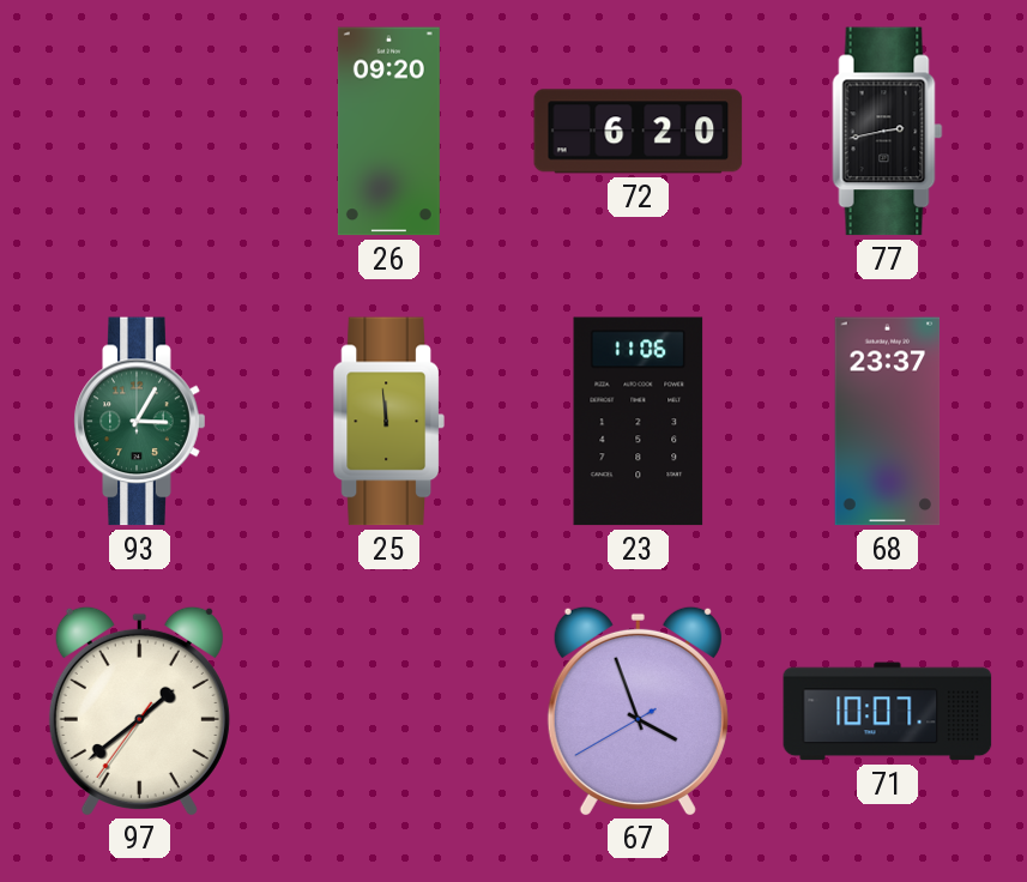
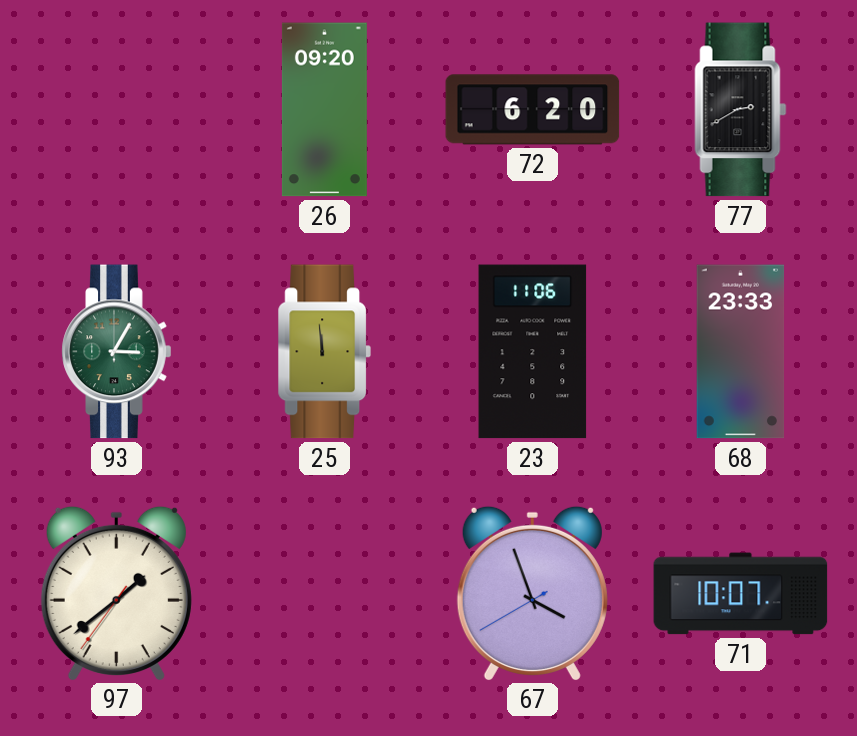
77: 2:43 -> 2:40 (741, 110)
68: 23:37 -> 23:33 (741, 352)
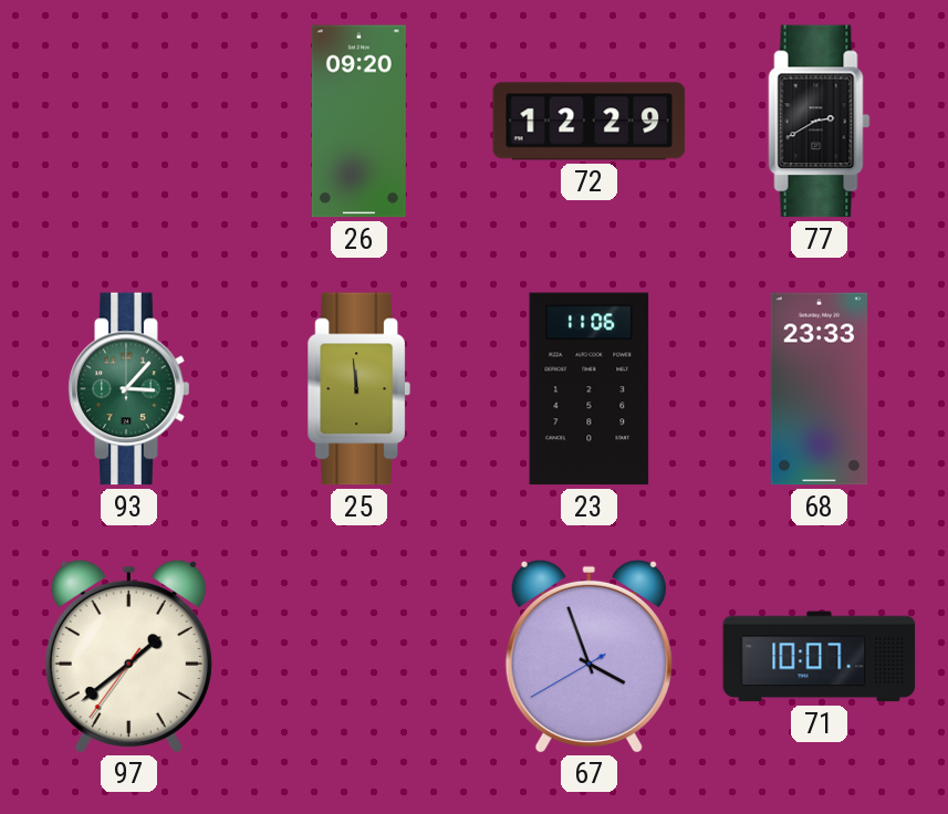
72: 6:20 -> 12:29 (590, 122)
93: 3:05 -> 3:07 (129, 389)
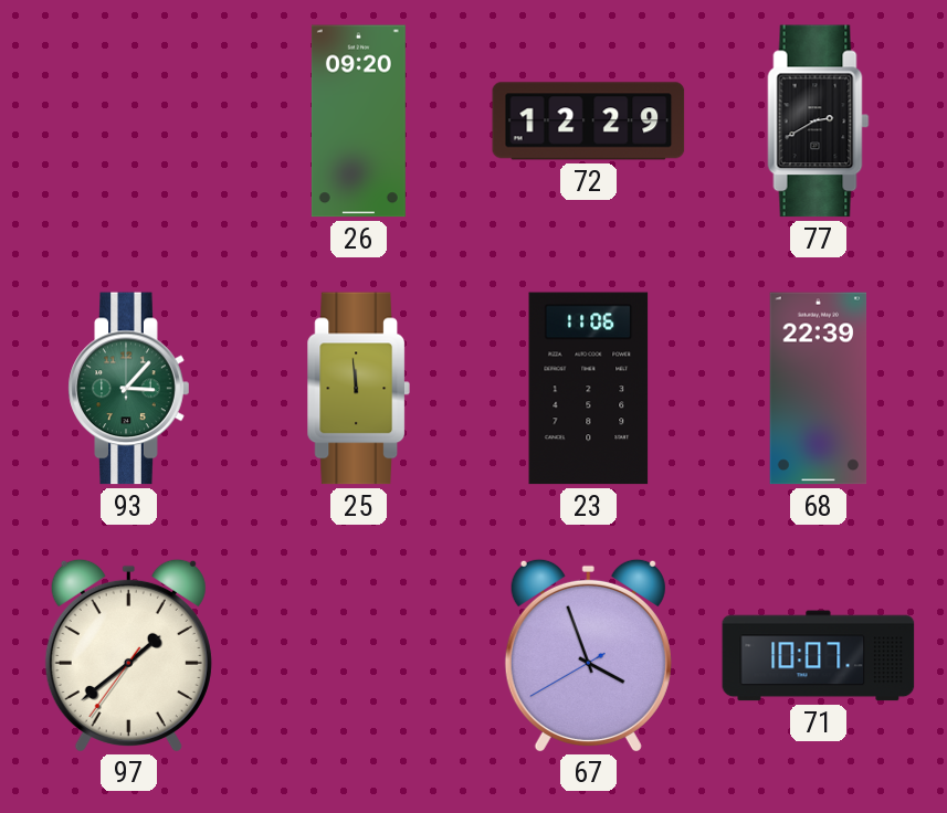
68: 23:33 -> 22:39 (819, 389)
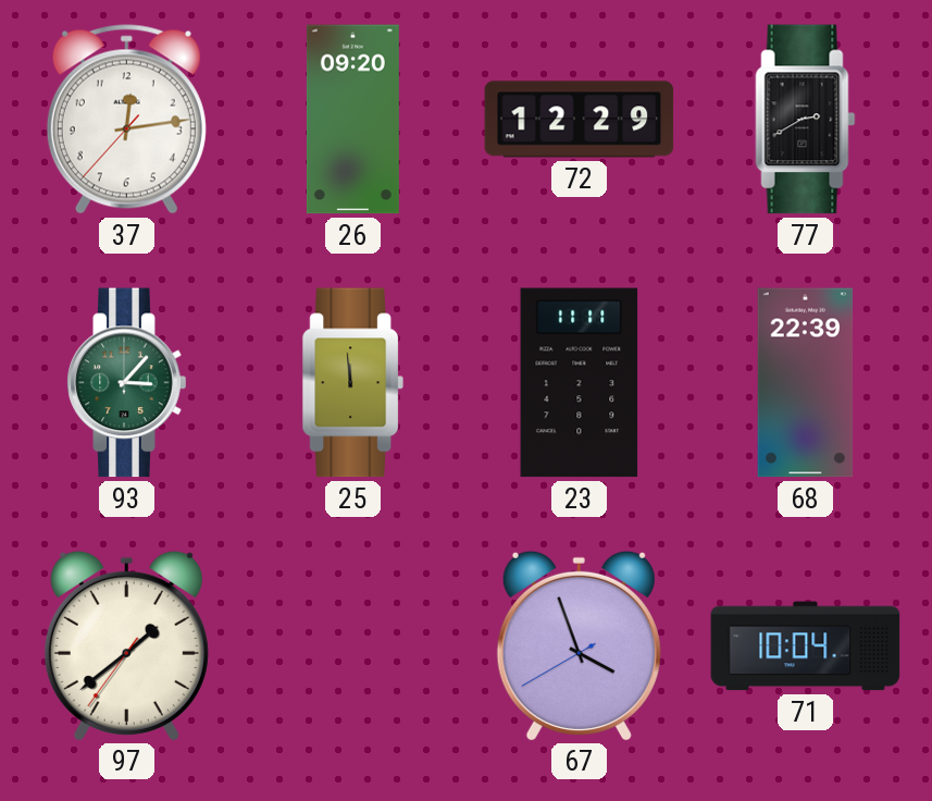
37: none -> 12:13 (126, 120)
23: 11:06 -> 11:11 (580, 383)
71: 10:07 -> 10:04 (806, 646)
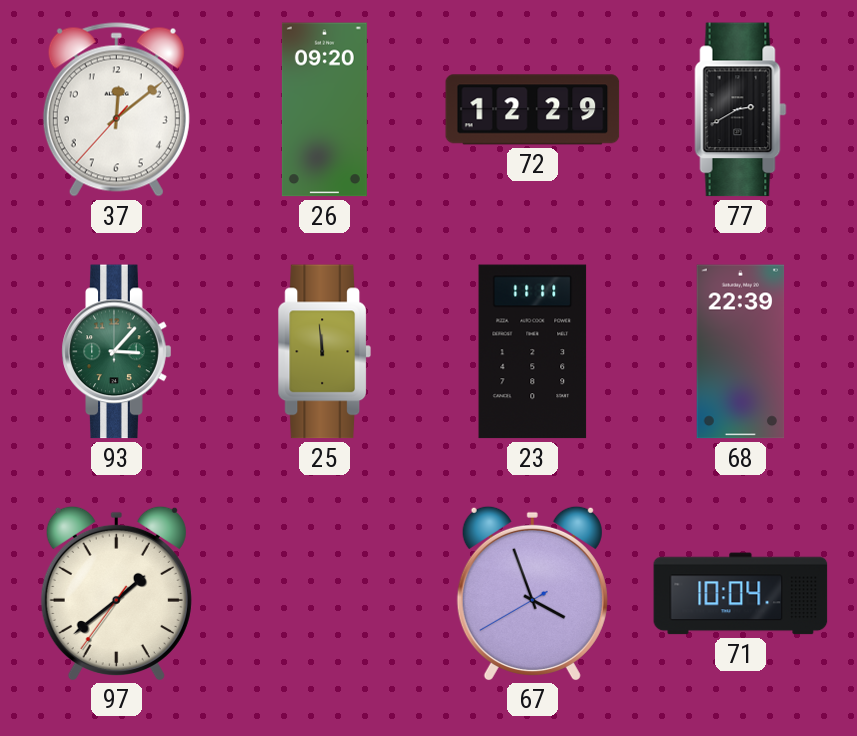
37: 12:13 -> 12:08 (116, 110)
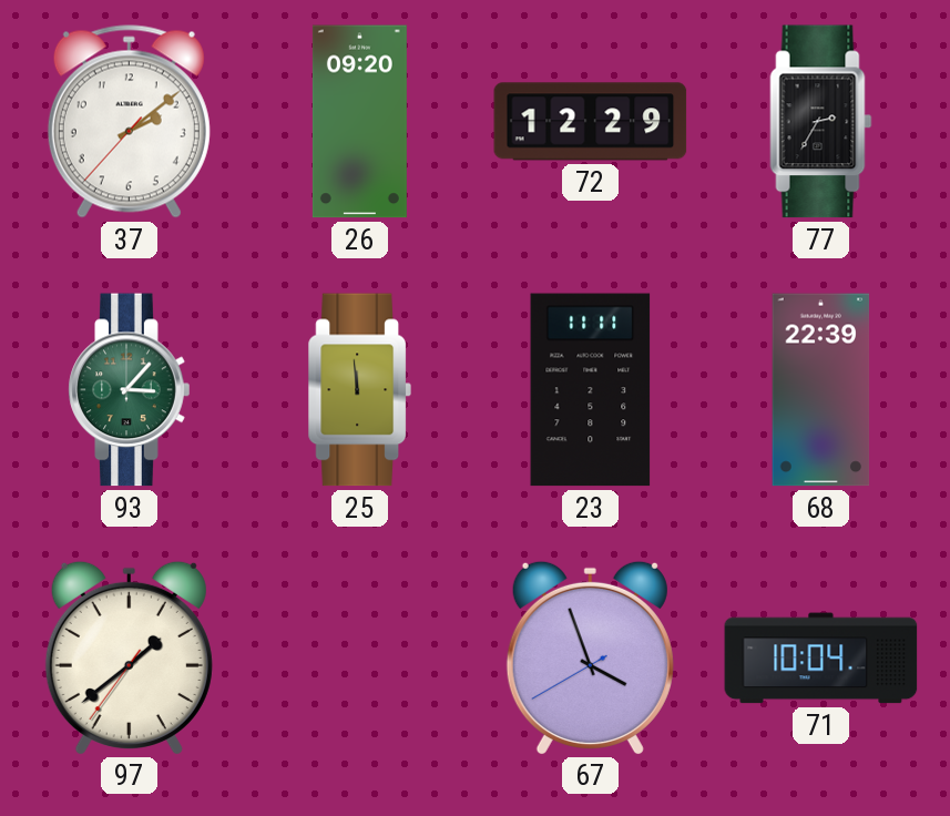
37: 12:08 -> 2:08 (129, 122)
77: 2:40 -> 2:35 (821, 122)
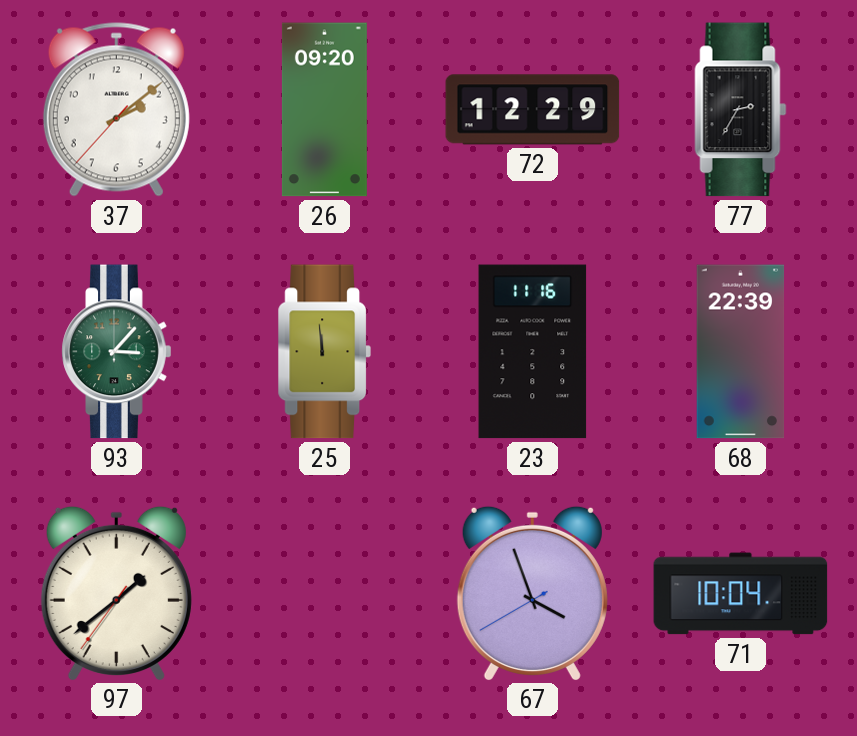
23: 11:11 -> 11:16 (533, 352)
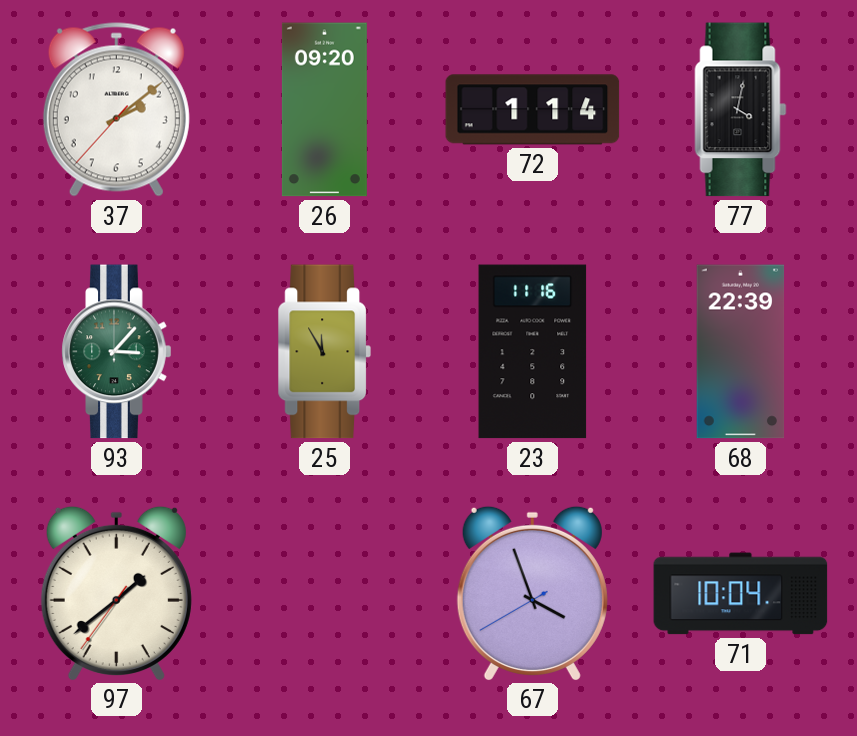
72: 12:29 -> 1:14 (533, 110)
77: 2:35 -> 4:02 (741, 110)
25: 11:59 -> 11:55 (324, 352)
